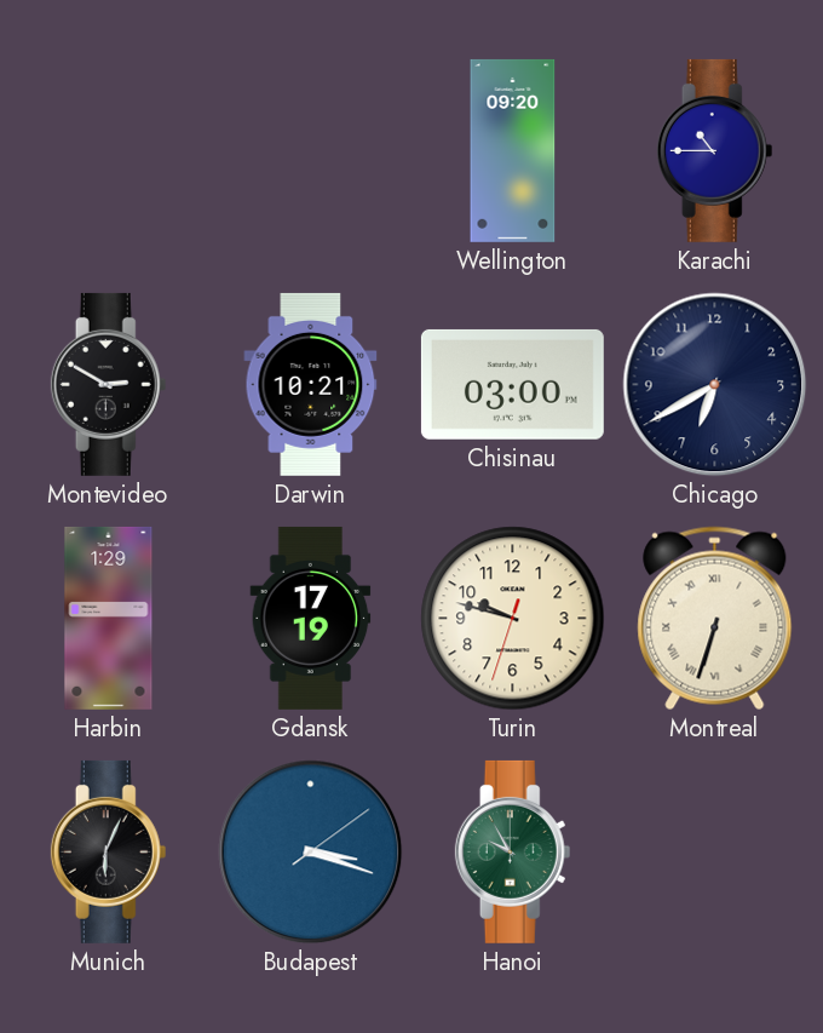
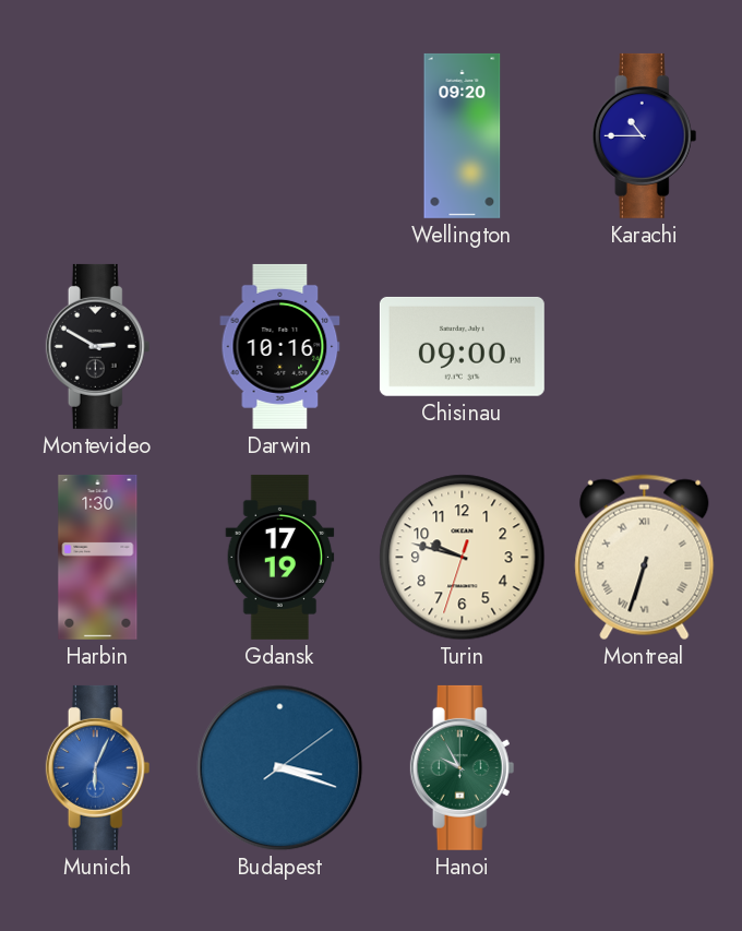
Darwin: 10:21 -> 10:16 (280, 346)
Chisinau: 03:00 -> 09:00 (462, 346)
Chicago: 6:40 -> none (715, 385)
Harbin: 1:29 -> 1:30 (98, 557)
Munich dial: black -> blue (98, 767)
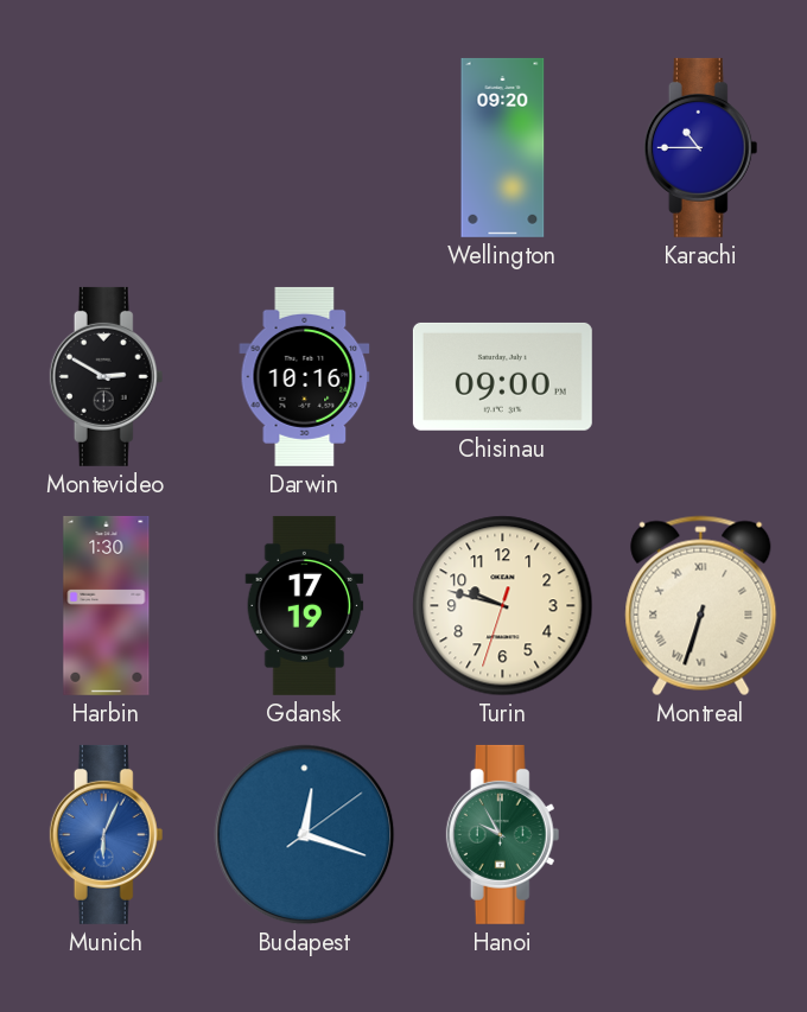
Budapest: 3:18 -> 12:18 (305, 835)
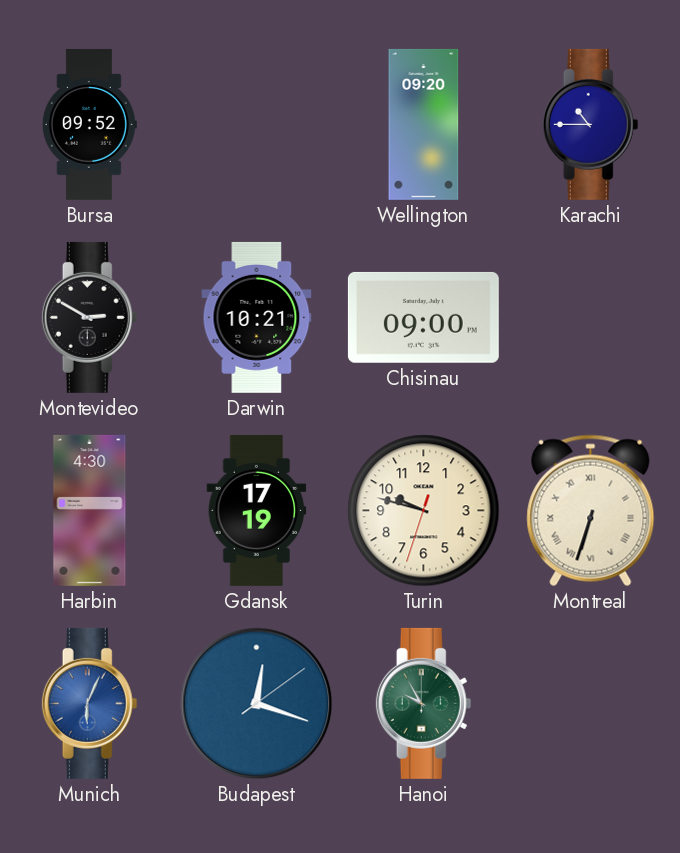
Bursa: none -> 09:52 (89, 124)
Darwin: 10:16 -> 10:21 (257, 317)
Harbin: 1:30 -> 4:30 (90, 510)
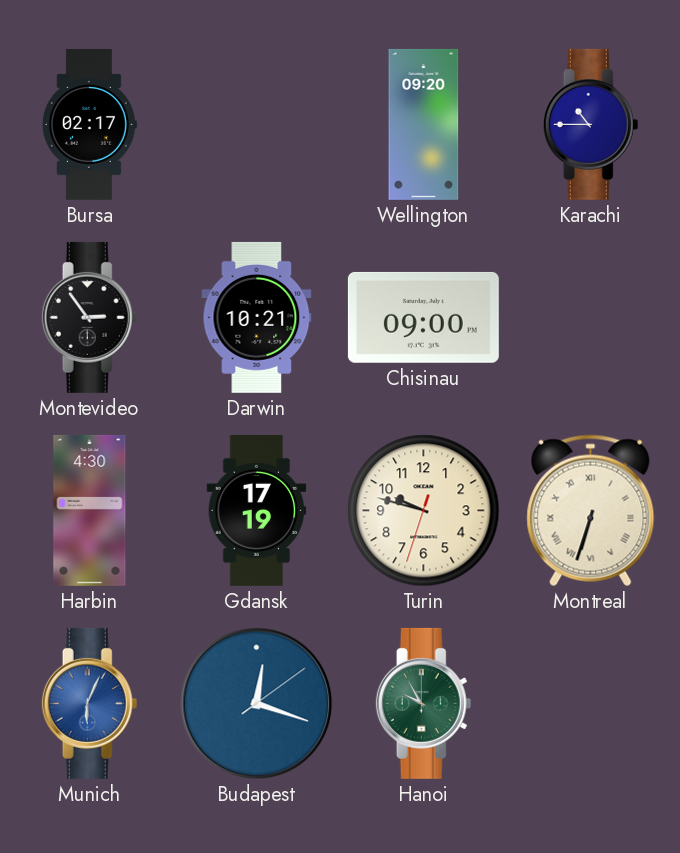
Bursa: 09:52 -> 02:17 (89, 124)
Montevideo: 2:50 -> 2:54 (90, 317)
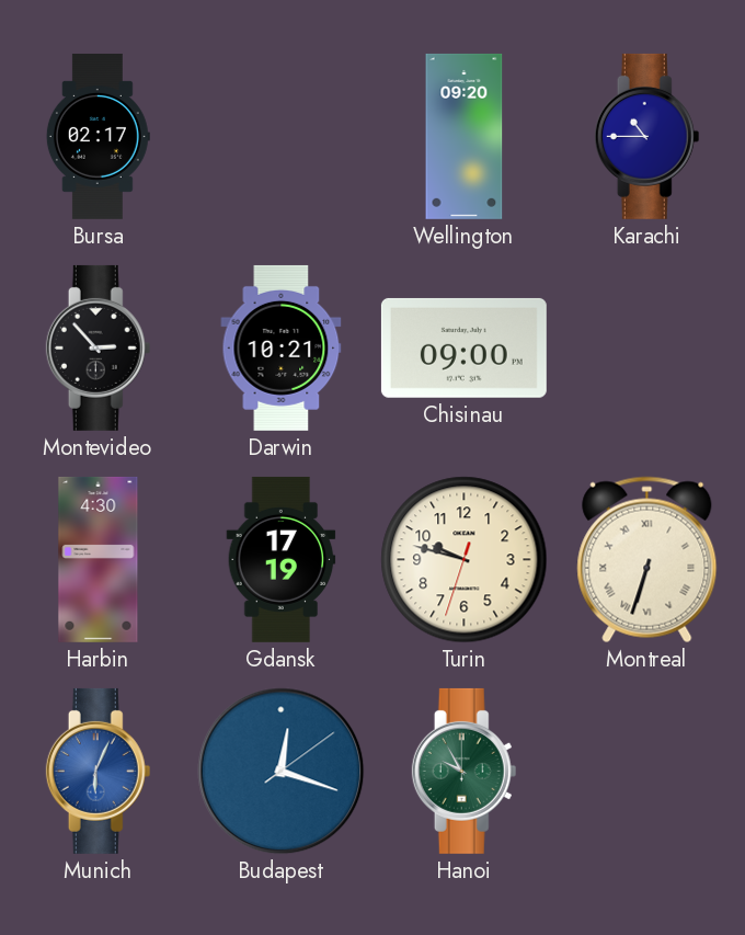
Montevideo: 2:54 -> 2:53 (99, 347)
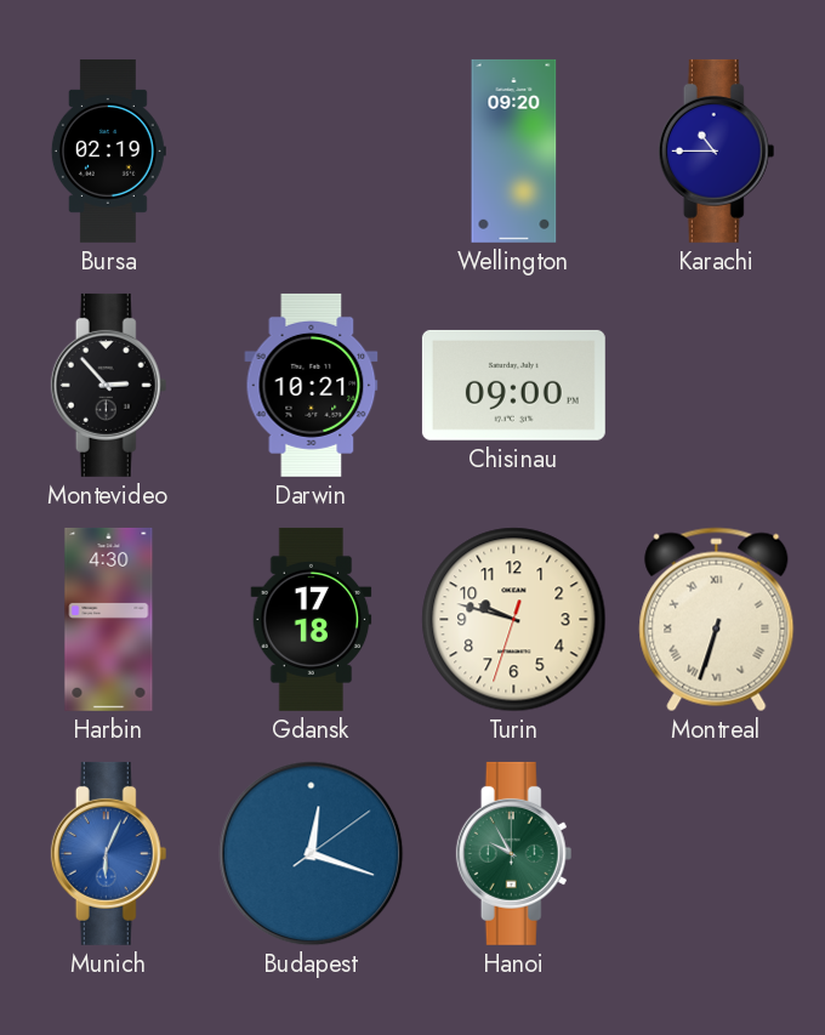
Bursa: 02:17 -> 02:19 (108, 150)
Gdansk: 17:19 -> 17:18 (312, 619)
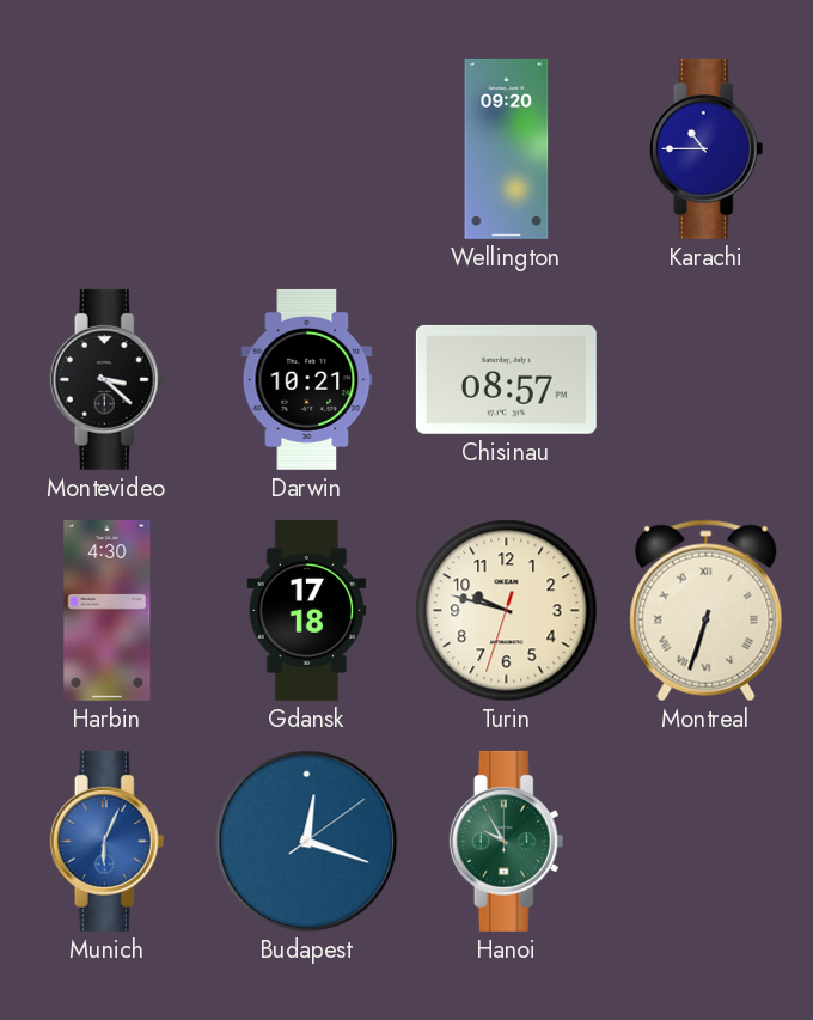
Bursa: 02:19 -> none (108, 150)
Montevideo: 2:53 -> 3:22 (108, 379)
Chisinau: 09:00 -> 08:57 (506, 379)
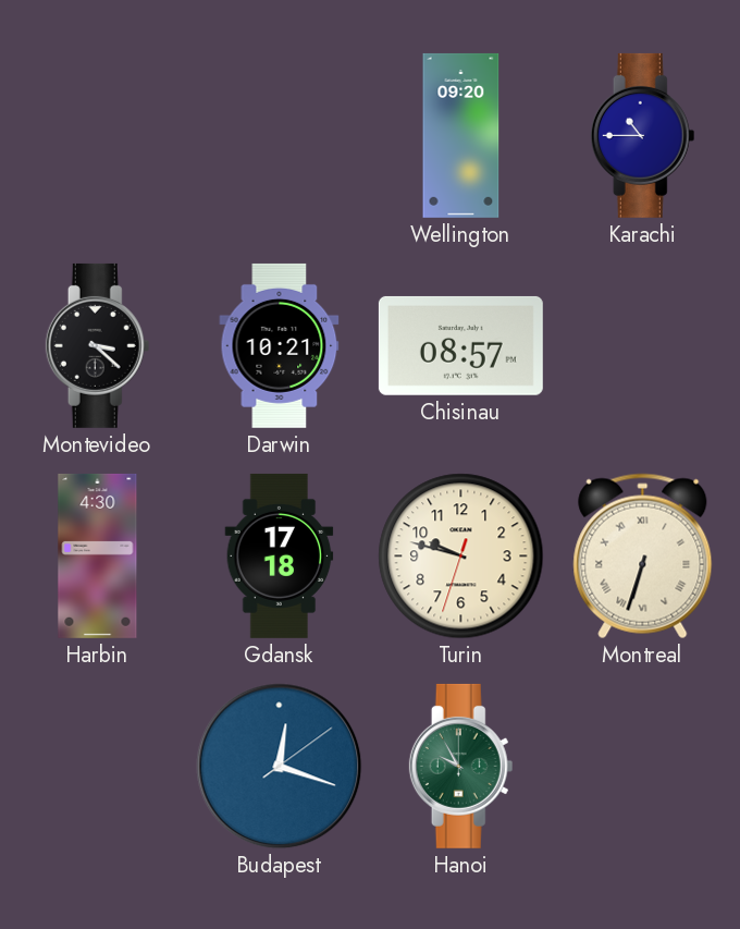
Munich: 6:04 -> none (108, 841)
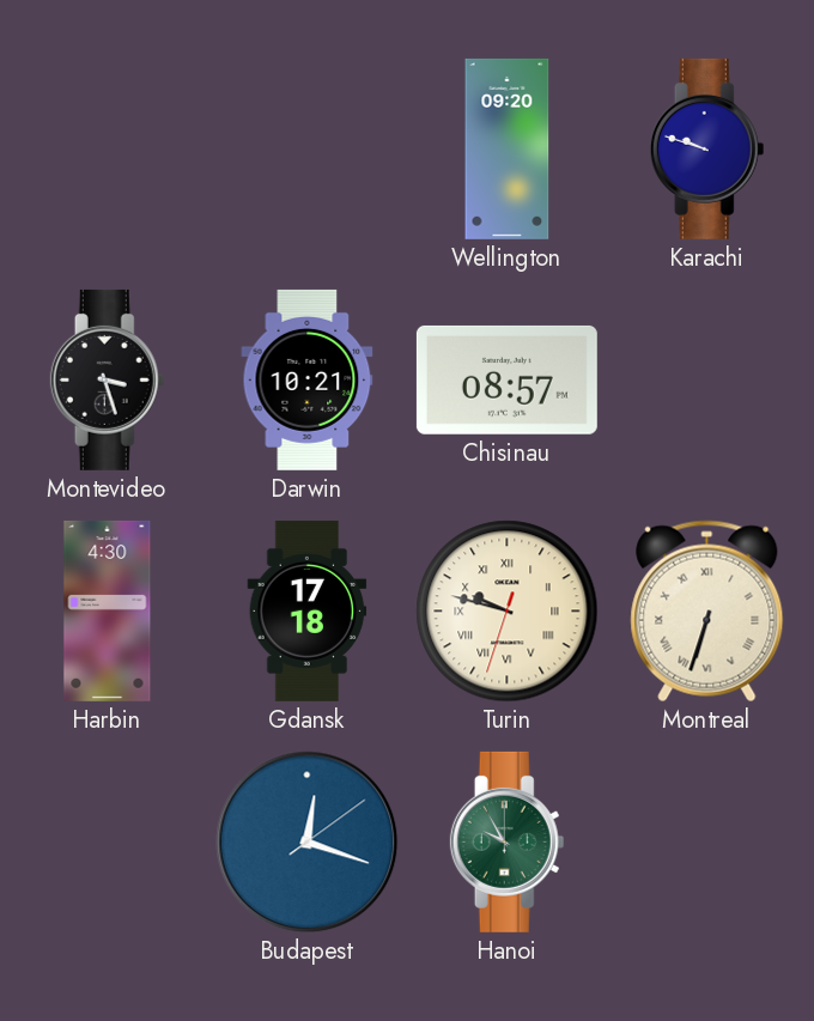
Karachi: 10:45 -> 9:48 (707, 148)
Montevideo: 3:22 -> 3:27 (108, 379)
Turin numerals: Arabic -> Roman (508, 612)
